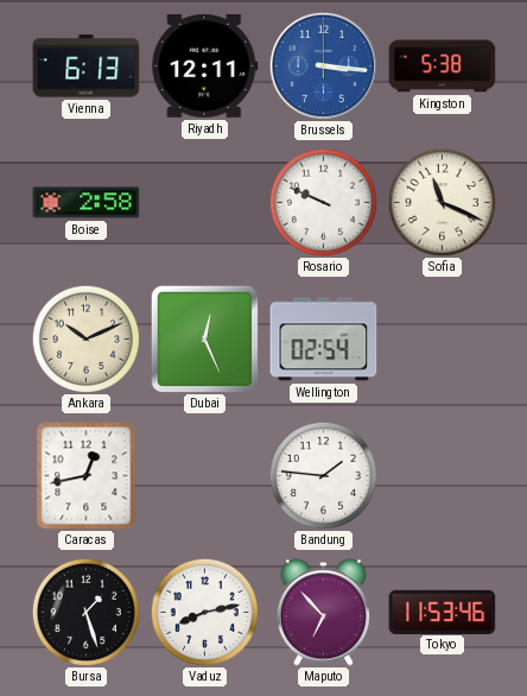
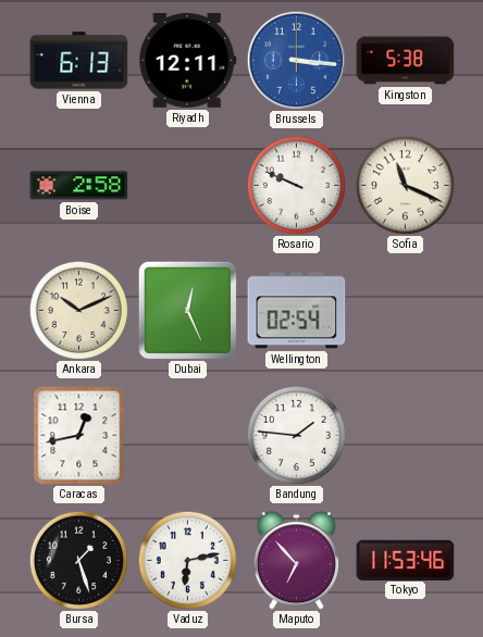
Vaduz: 8:13 -> 6:13 (187, 560)
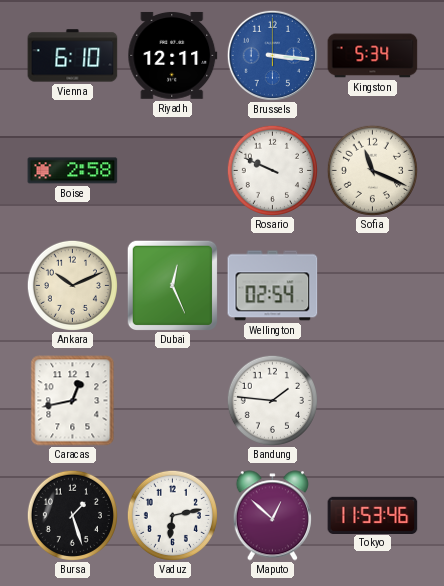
Vienna: 6:13 -> 6:10 (73, 56)
Kingston: 5:38 -> 5:34 (373, 56)
Maputo: 6:53 -> 12:52 (272, 516)
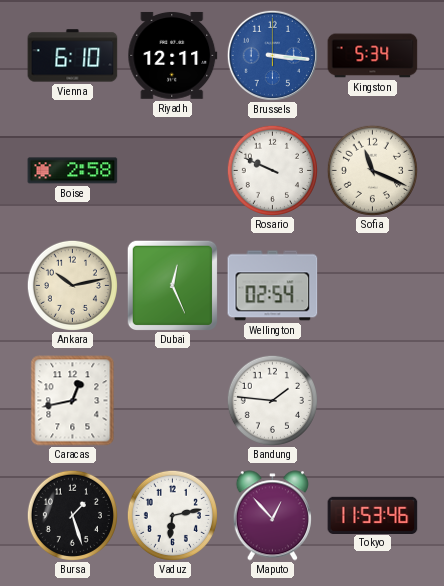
Ankara: 10:11 -> 10:13 (72, 285)
Maputo: 12:52 -> 12:53 (272, 516)
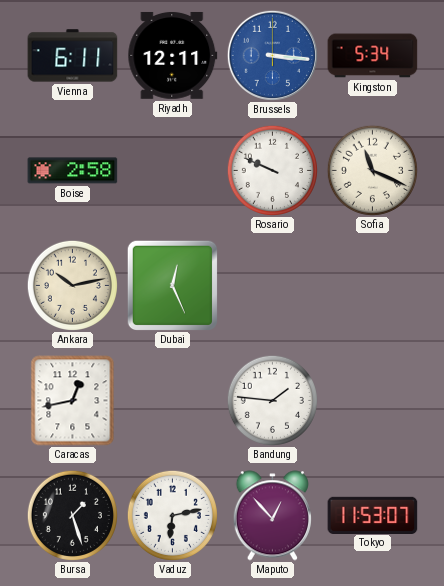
Vienna: 6:10 -> 6:11 (73, 56)
Wellington: 02:54 -> none (273, 286)
Tokyo: 11:53:46 -> 11:53:07 (373, 515)
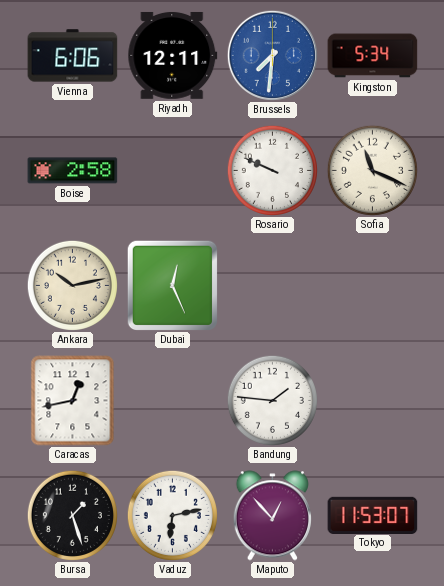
Vienna: 6:11 -> 6:06 (73, 56)
Brussels: 3:16 -> 7:31 (272, 55)
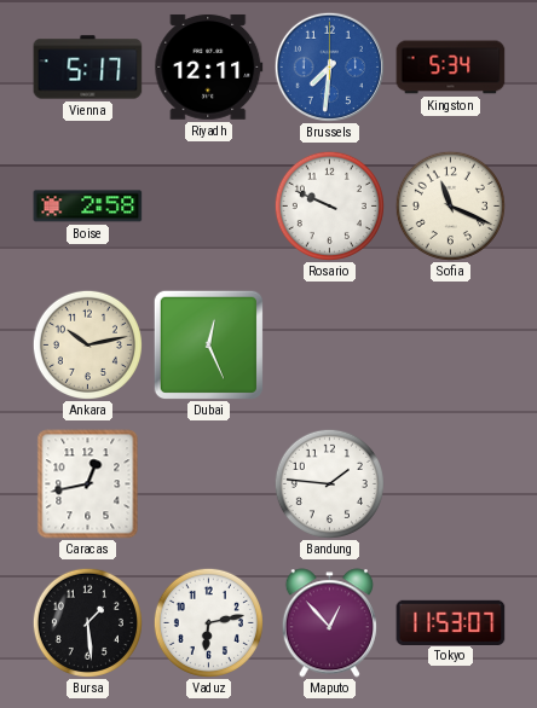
Vienna: 6:06 -> 5:17 (88, 68)
Bursa: 1:27 -> 1:29 (87, 622)
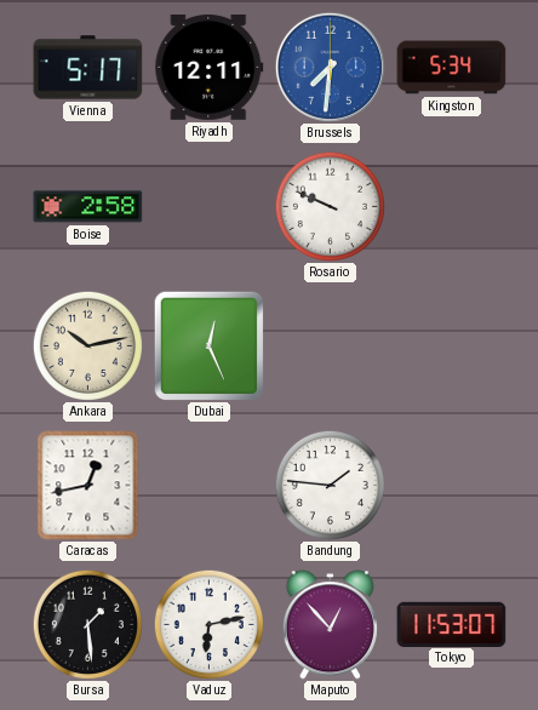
Sofia: 11:19 -> none (450, 205)
